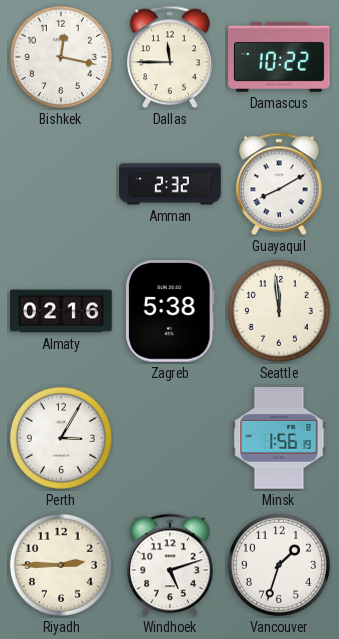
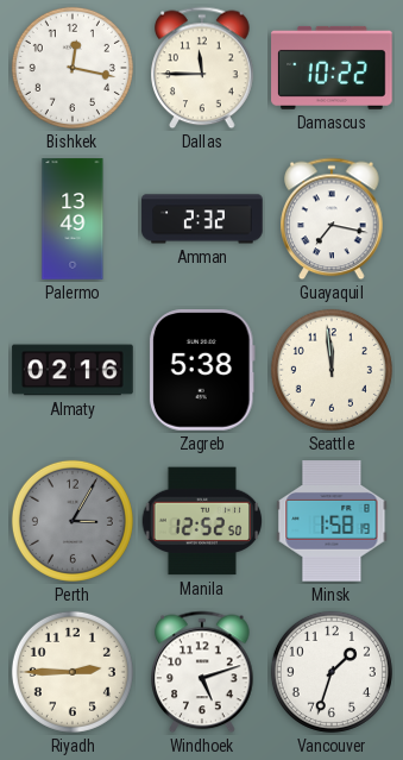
Palermo: none -> 13:49 (73, 219)
Guayaquil: 8:10 -> 7:17 (332, 219)
Perth dial: white -> grey (73, 521)
Manila: none -> 12:52 (202, 521)
Minsk: 1:56 -> 1:58 (332, 521)
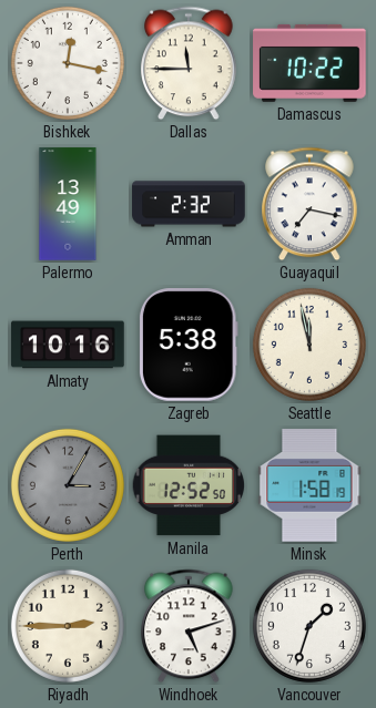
Almaty: 02:16 -> 10:16 (68, 345)
Seattle: 11:59 -> 11:58 (309, 345)
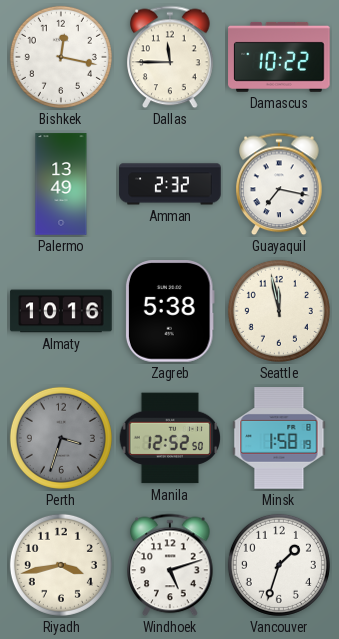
Perth: 3:05 -> 3:33 (61, 438)
Riyadh: 2:45 -> 3:43 (61, 565)
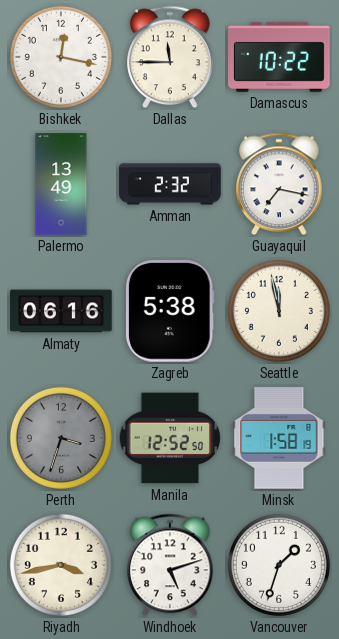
Almaty: 10:16 -> 06:16 (61, 311)
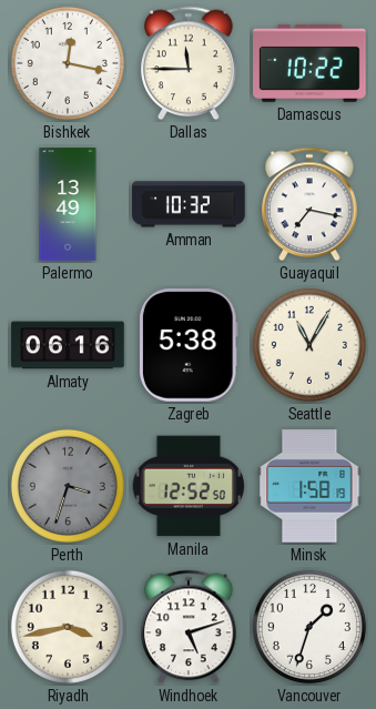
Amman: 2:32 -> 10:32 (189, 204)
Seattle: 11:58 -> 11:05 (309, 345)
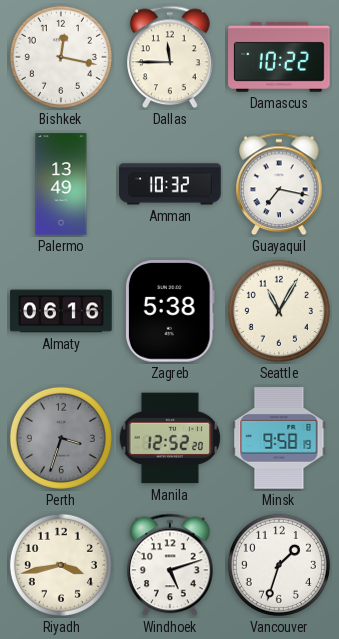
Manila: 12:52:50 -> 12:52:20 (170, 438)
Minsk: 1:58 -> 9:58 (279, 438)
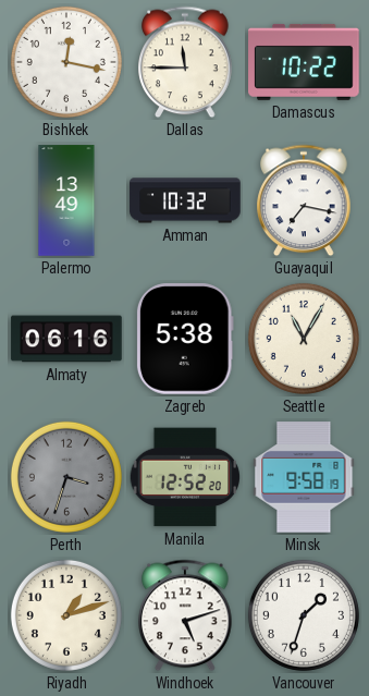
Riyadh: 3:43 -> 1:12 (66, 615)
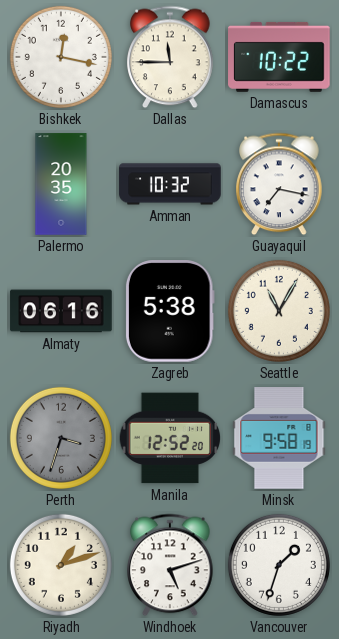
Palermo: 13:49 -> 20:35 (61, 184)
